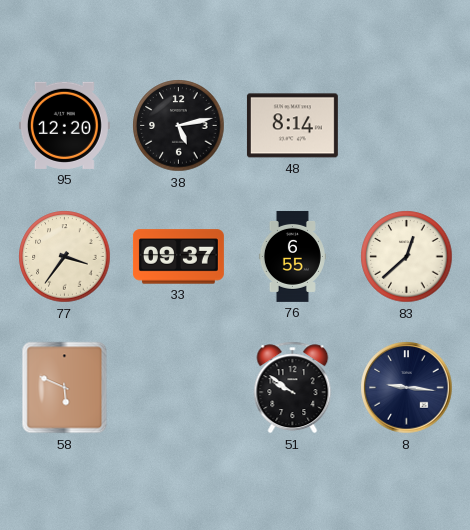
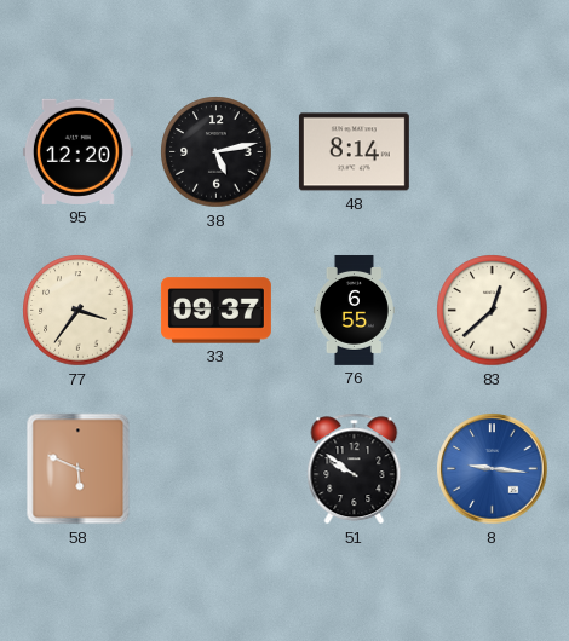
8 dial: navy -> blue (493, 469)
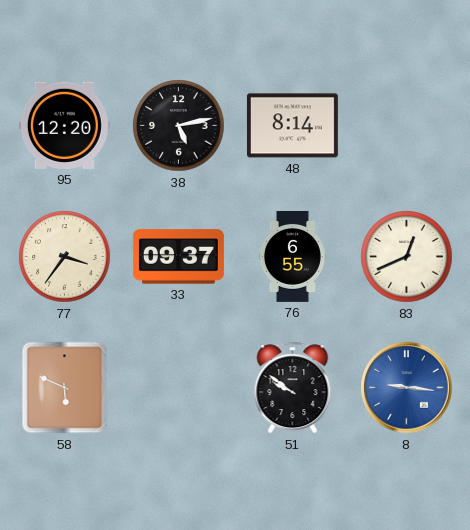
83: 12:38 -> 12:41 (407, 257)
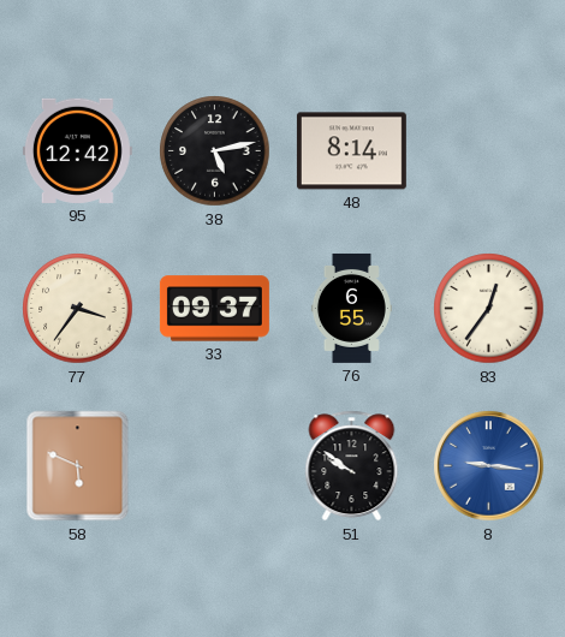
95: 12:20 -> 12:42 (77, 150)
83: 12:41 -> 12:36 (489, 309)
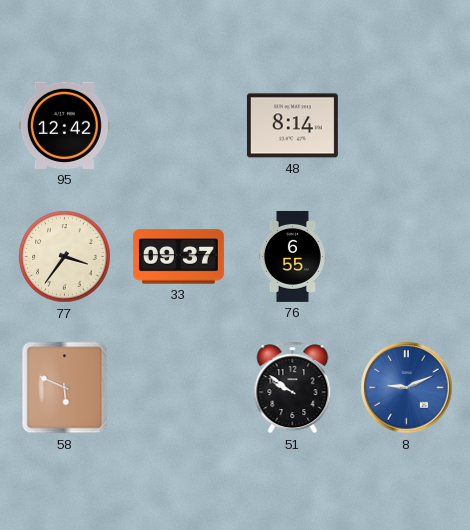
38: 5:13 -> none (215, 151)
83: 12:36 -> none (489, 309)
8: 9:16 -> 9:11 (407, 388)
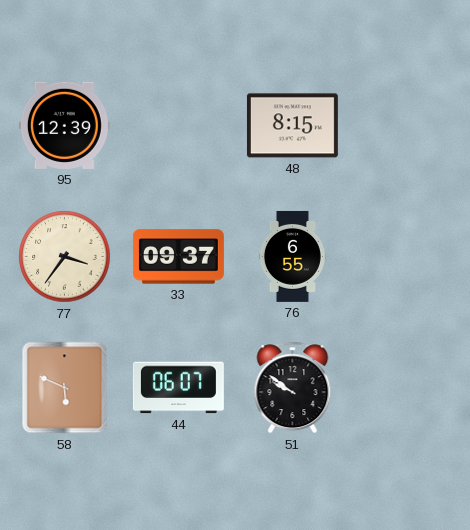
95: 12:42 -> 12:39 (64, 125)
48: 8:14 -> 8:15 (292, 126)
44: none -> 06:07 (178, 388)
8: 9:11 -> none (407, 388)
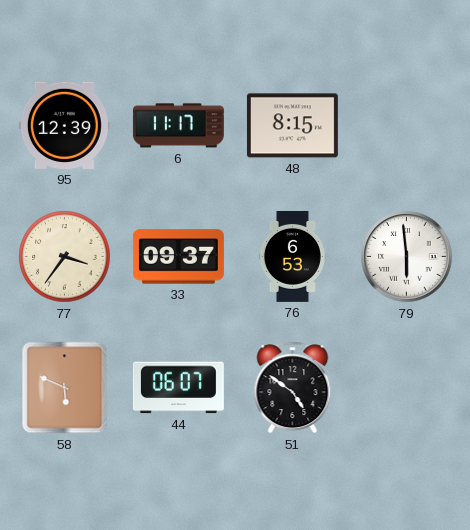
6: none -> 11:17 (178, 126)
76: 6:55 -> 6:53 (292, 256)
79: none -> 5:59 (407, 257)
51: 9:51 -> 4:51 (293, 388)
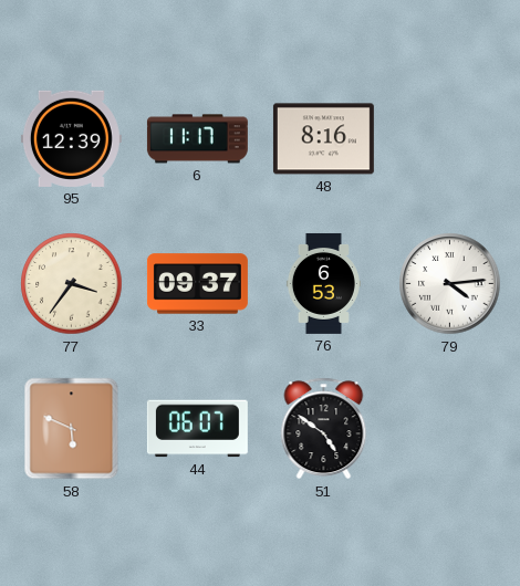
48: 8:15 -> 8:16 (323, 139)
79: 5:59 -> 4:14 (450, 284)
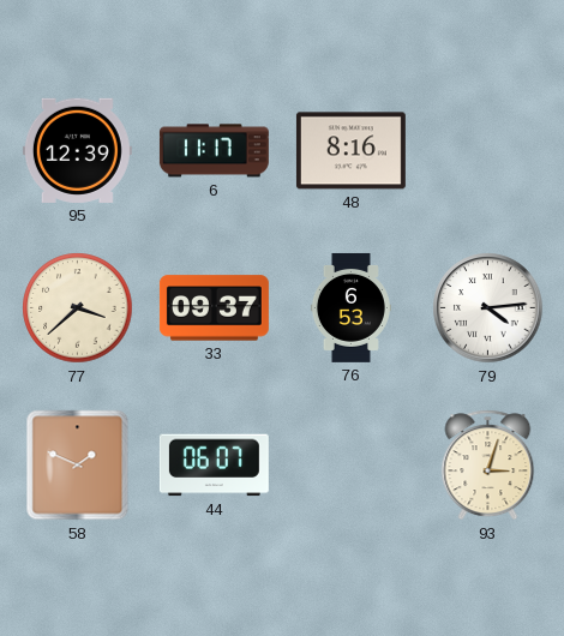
77: 3:36 -> 3:38 (78, 308)
58: 5:49 -> 1:49 (78, 466)
51: 4:51 -> none (324, 429)
93: none -> 3:03 (488, 466)
